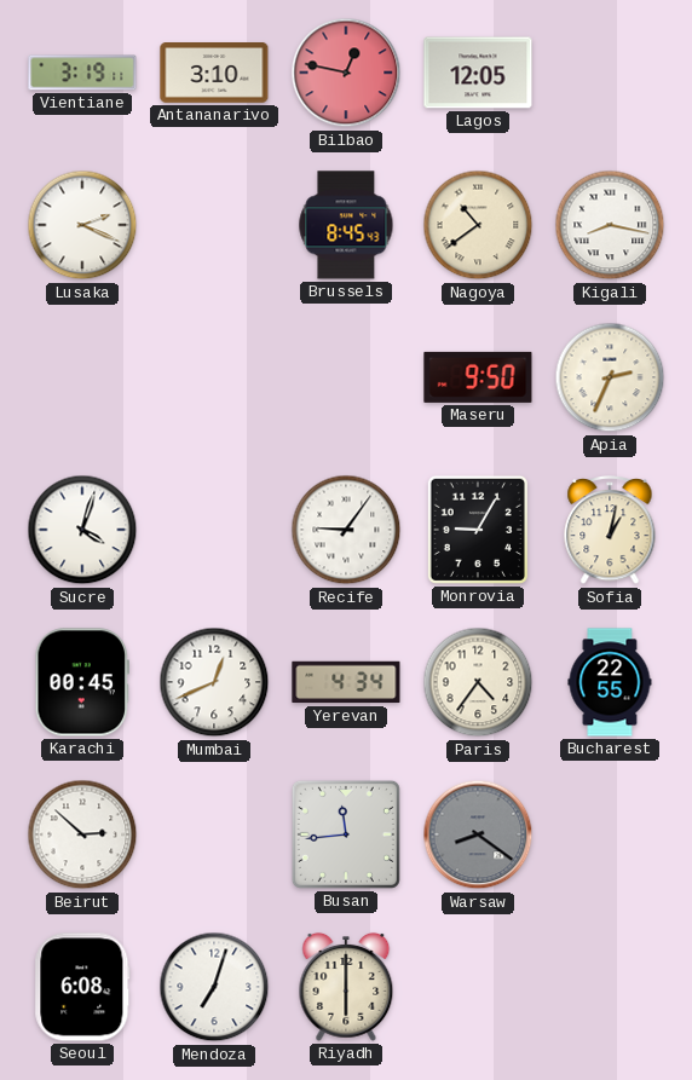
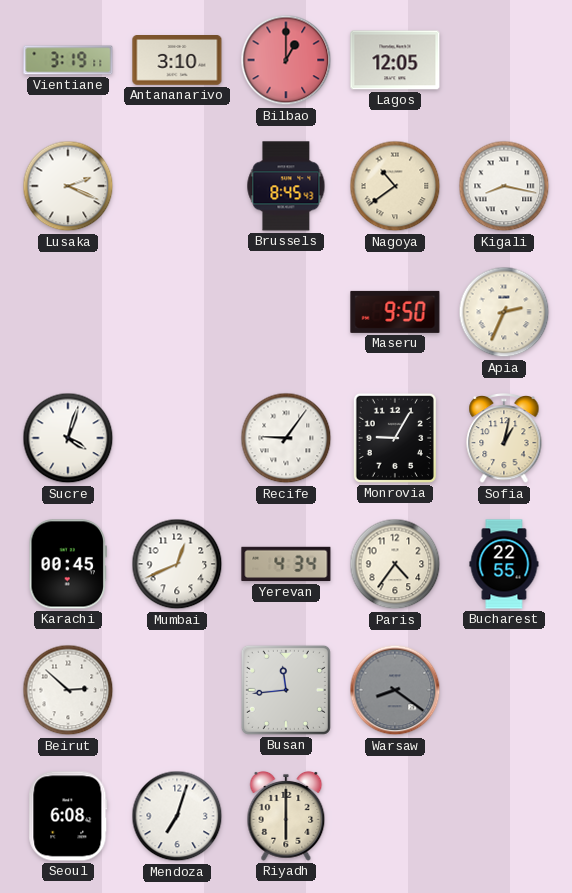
Bilbao: 12:47 -> 1:00 (286, 60)
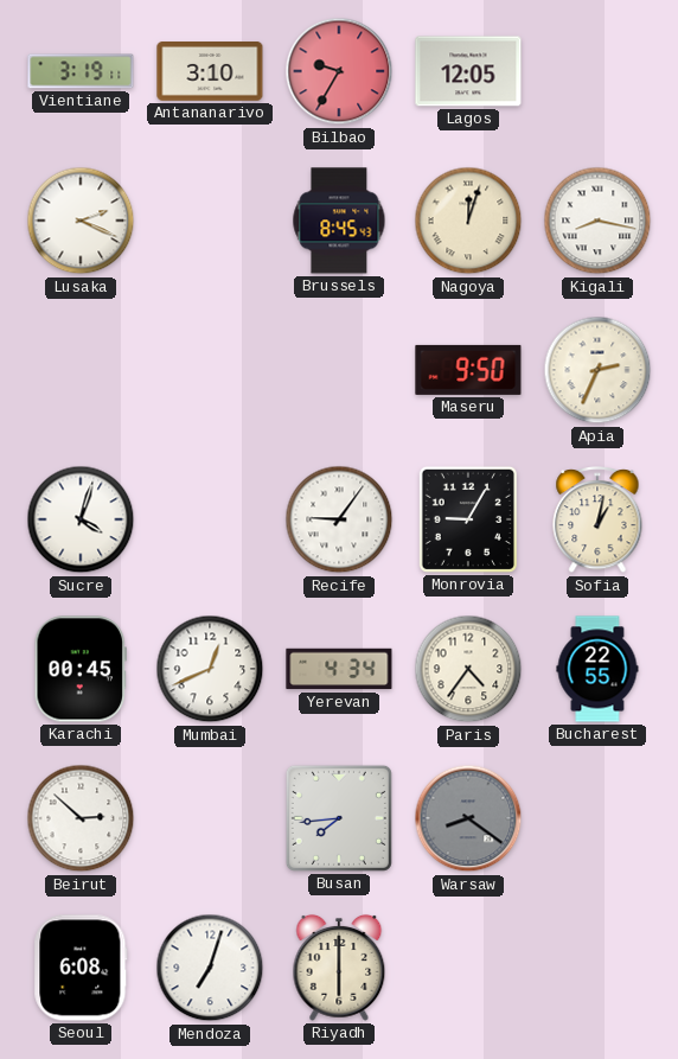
Bilbao: 1:00 -> 9:35 (339, 71)
Nagoya: 10:39 -> 12:03 (468, 221)
Busan: 11:44 -> 7:44 (339, 818)
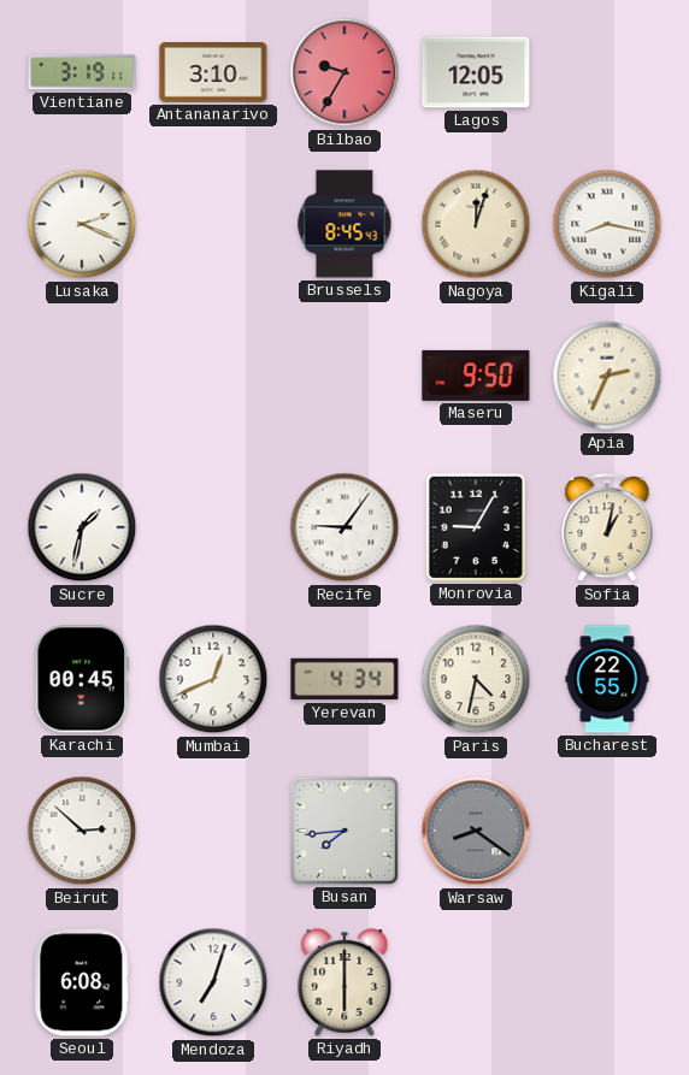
Sucre: 4:03 -> 1:32 (82, 527)
Paris: 4:36 -> 4:32 (476, 679)
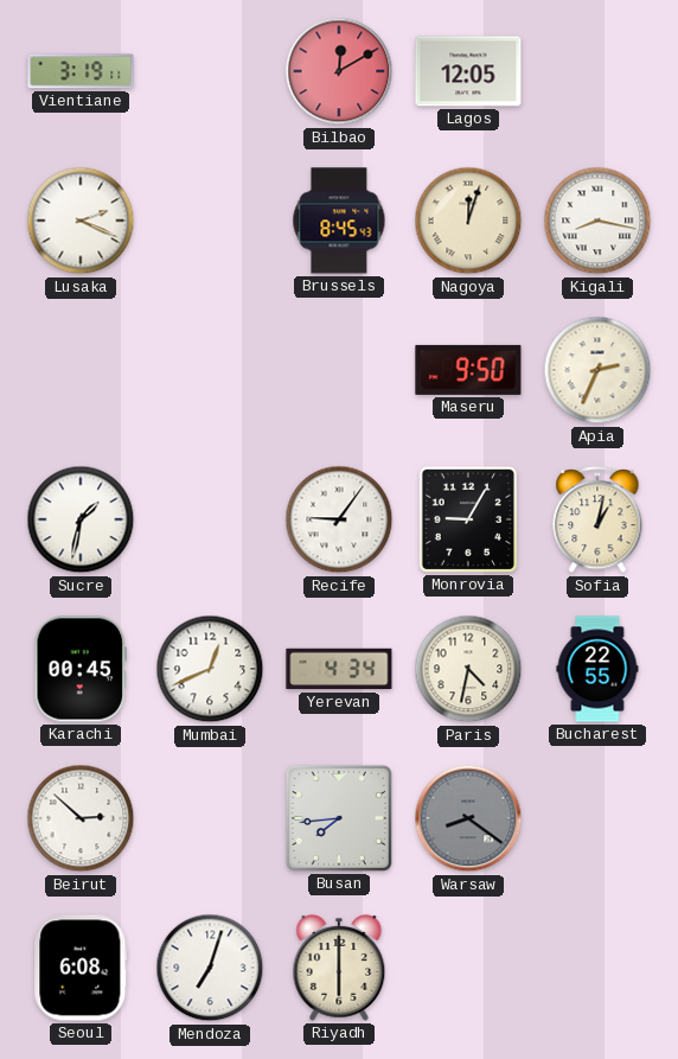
Antananarivo: 3:10 -> none (213, 73)
Bilbao: 9:35 -> 12:10 (339, 71)
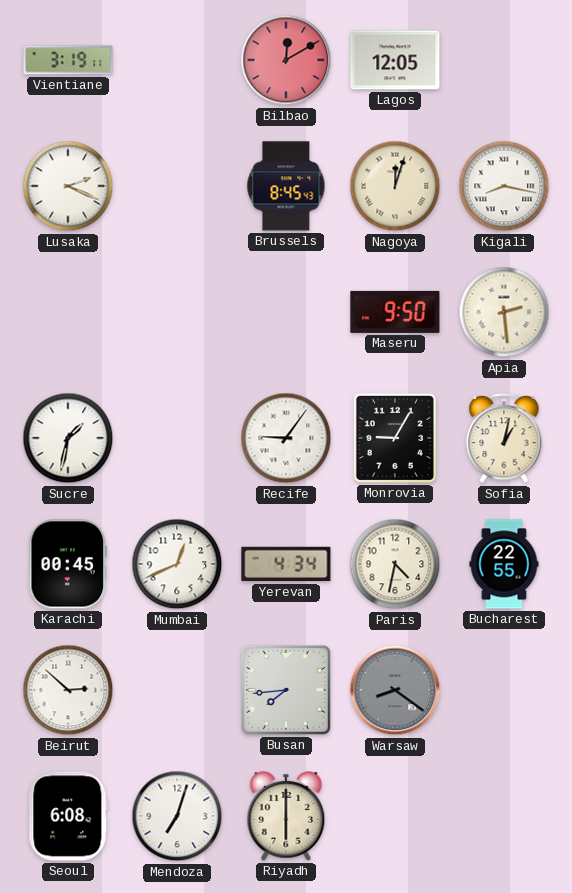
Apia: 2:34 -> 2:29 (504, 312)
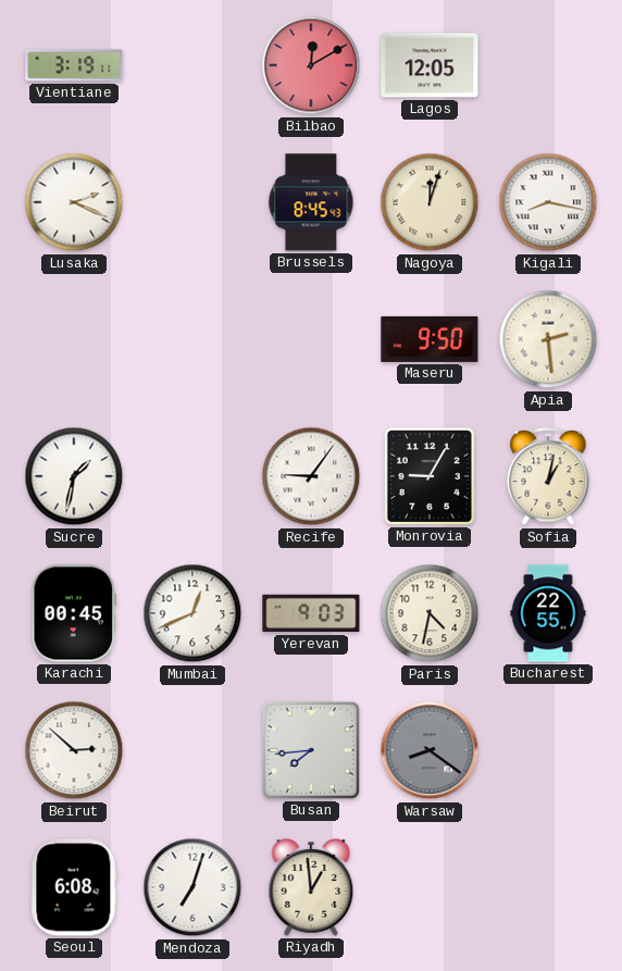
Yerevan: 4:34 -> 9:03 (311, 613)
Riyadh: 6:00 -> 12:59 (311, 887)
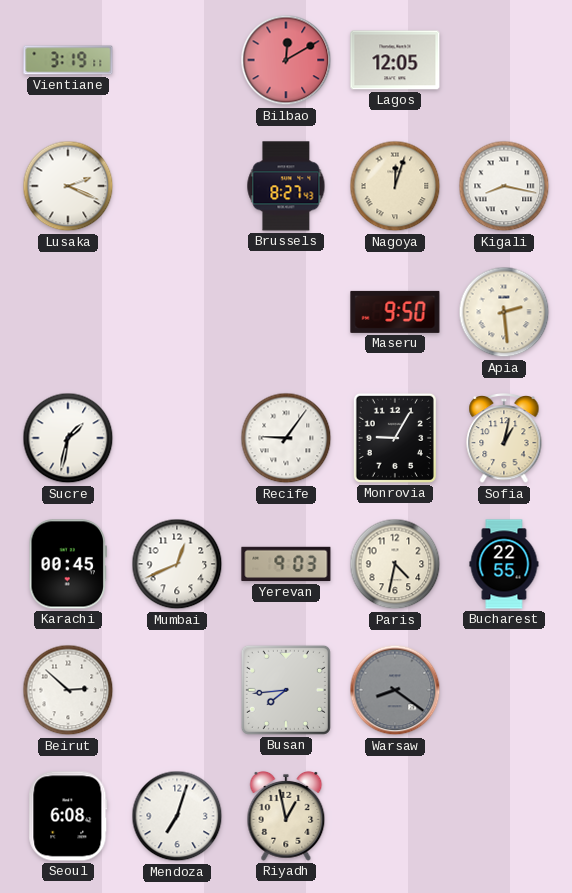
Brussels: 8:45 -> 8:27 (286, 186)
Riyadh: 12:59 -> 12:58 (286, 816)
